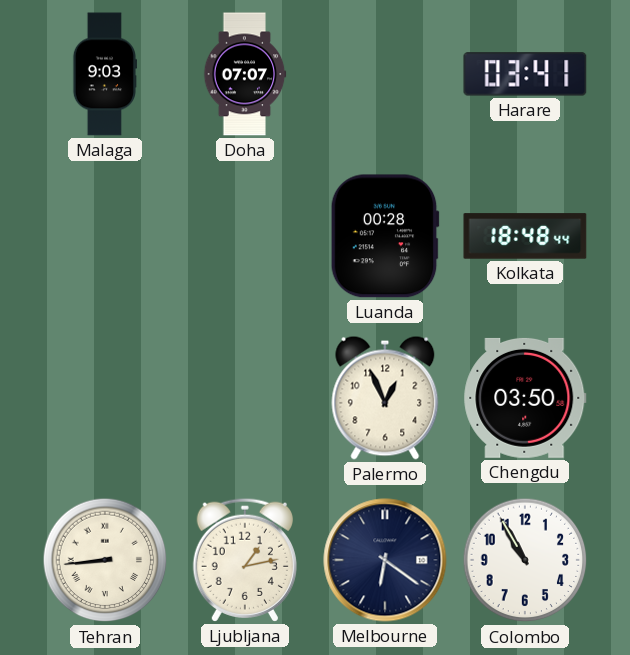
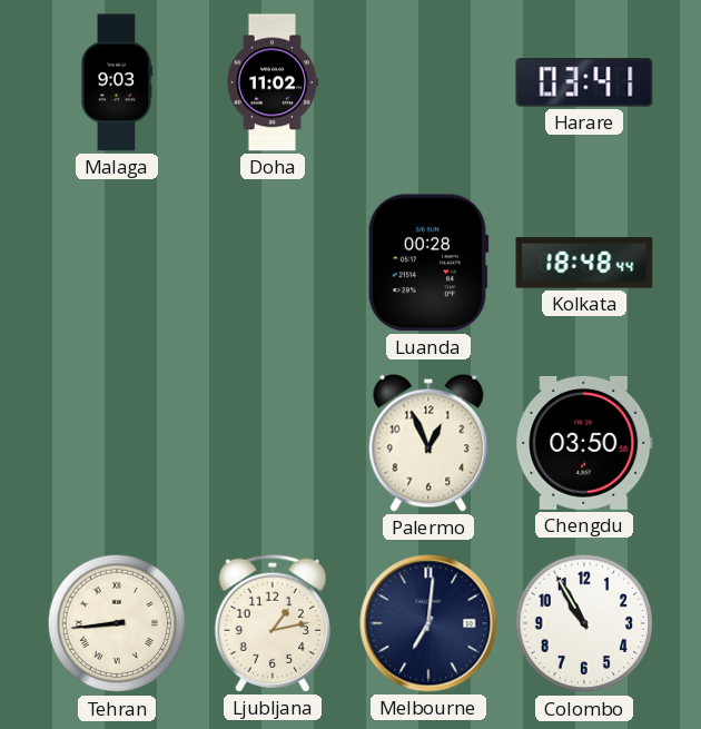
Doha: 07:07 -> 11:02 (273, 82)
Melbourne: 6:21 -> 7:01 (428, 623)
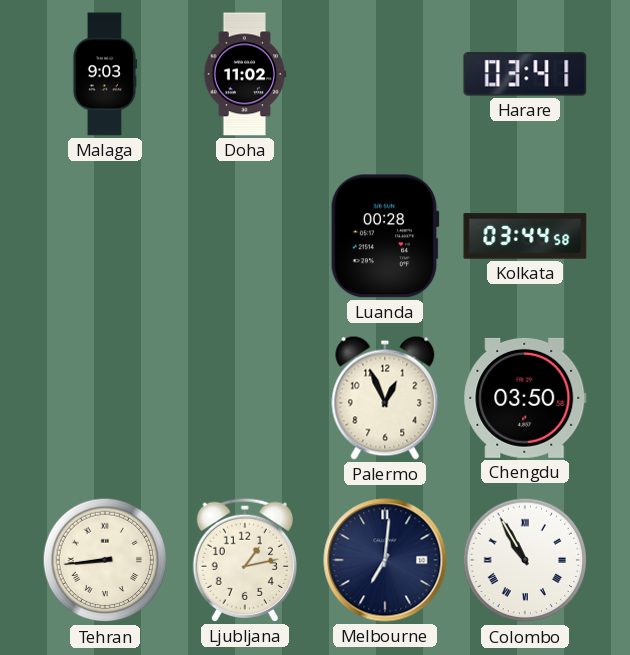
Kolkata: 18:48 -> 03:44 (525, 236)
Colombo numerals: Arabic -> Roman (525, 560)
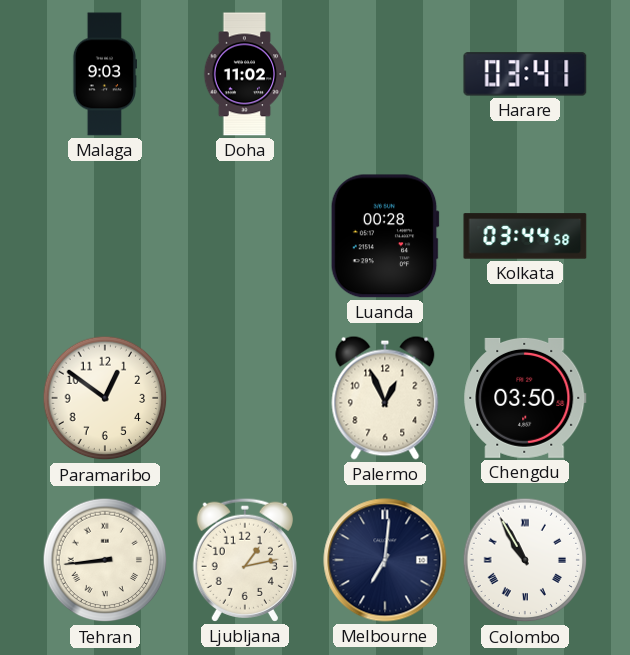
Paramaribo: none -> 12:51 (105, 398)
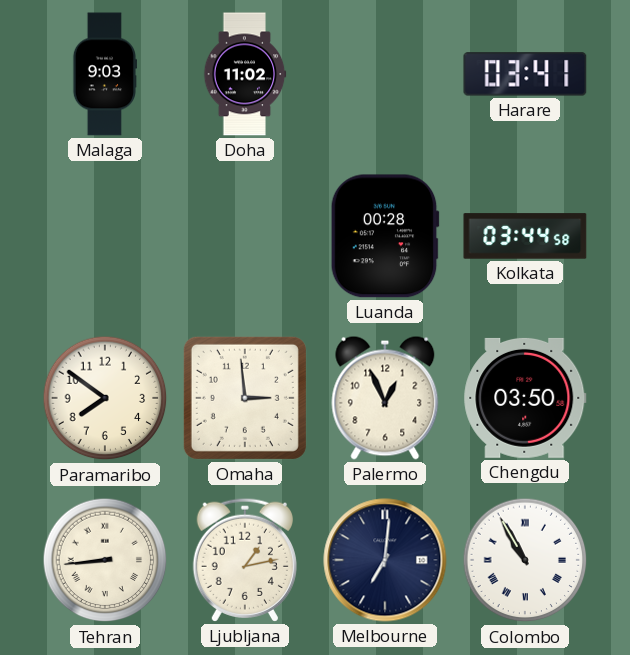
Paramaribo: 12:51 -> 7:51 (105, 398)
Omaha: none -> 2:59 (245, 398)
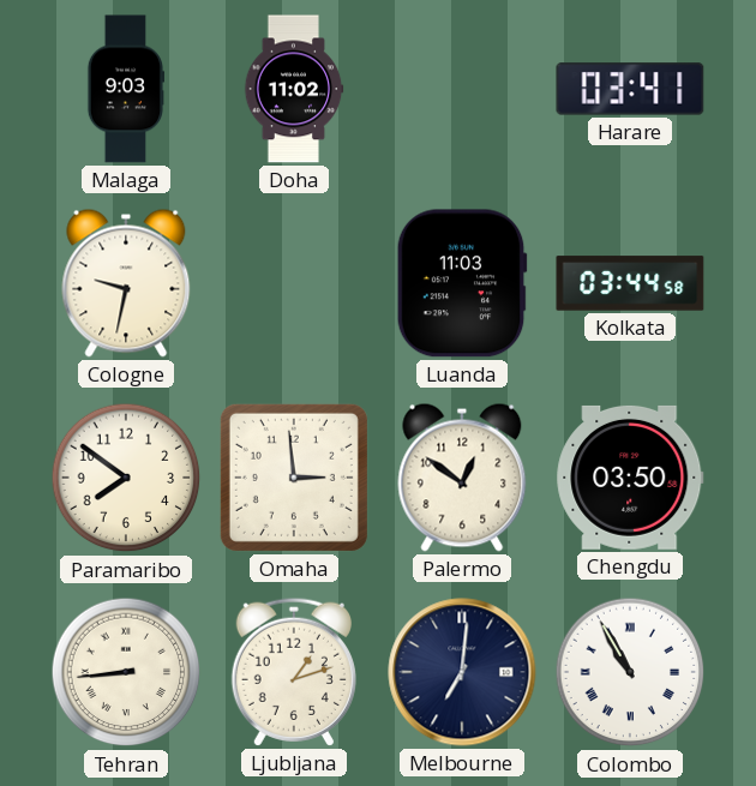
Cologne: none -> 9:32 (126, 283)
Luanda: 00:28 -> 11:03 (462, 283)
Palermo: 12:56 -> 12:51 (462, 478)
Ljubljana: 1:13 -> 1:12 (294, 672)
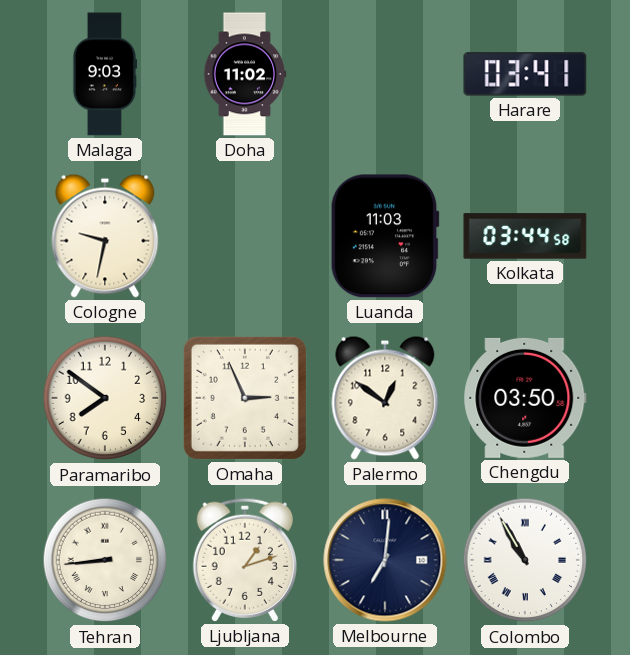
Omaha: 2:59 -> 2:56 (245, 398)
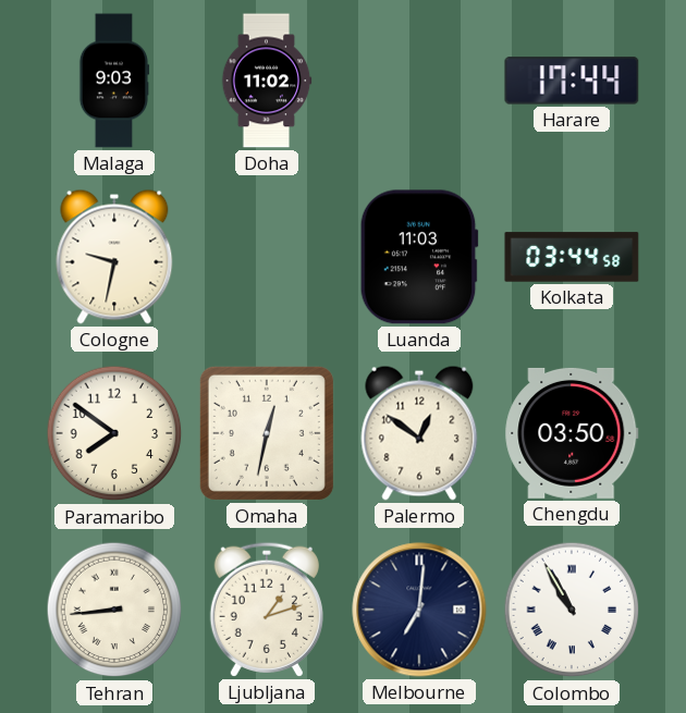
Harare: 03:41 -> 17:44 (572, 81)
Omaha: 2:56 -> 12:32 (267, 433)
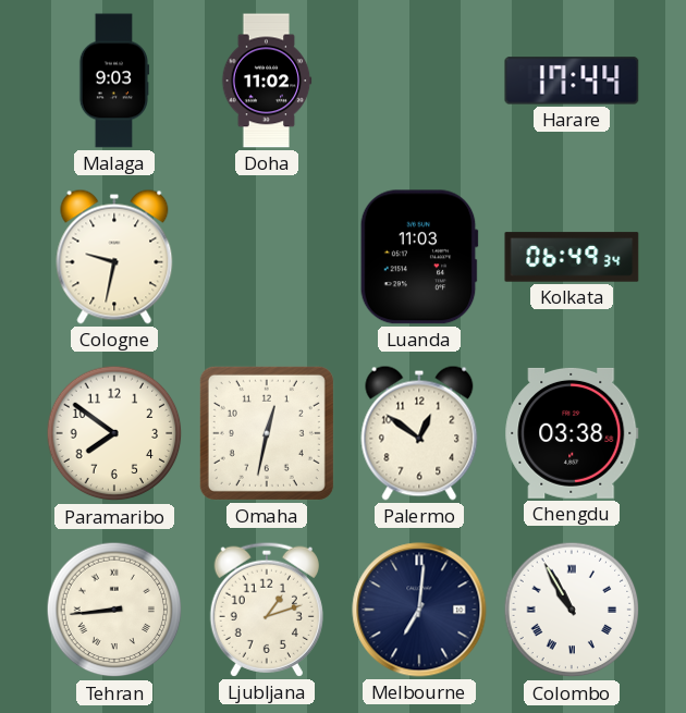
Kolkata: 03:44 -> 06:49 (572, 257)
Chengdu: 03:50 -> 03:38 (572, 433)
